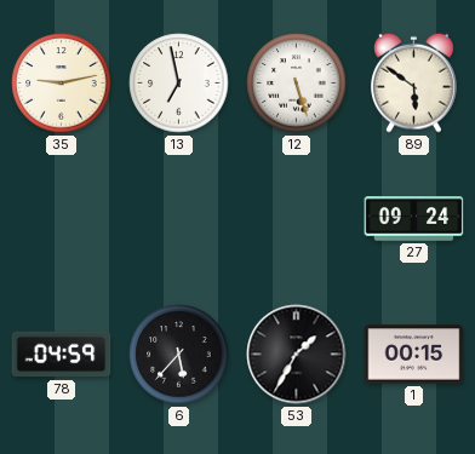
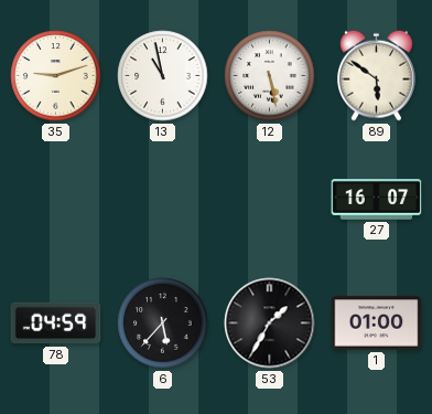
35: 9:13 -> 9:12 (56, 76)
13: 6:58 -> 10:58 (163, 76)
12: 5:27 -> 5:28 (270, 76)
27: 09:24 -> 16:07 (377, 200)
1: 00:15 -> 01:00 (377, 323)
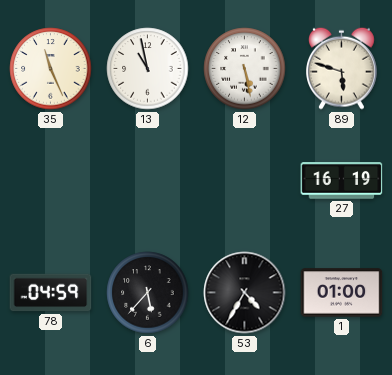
35: 9:12 -> 11:26 (51, 69)
89: 5:51 -> 5:48 (342, 68)
27: 16:07 -> 16:19 (342, 181)
53: 1:35 -> 4:35 (245, 293)
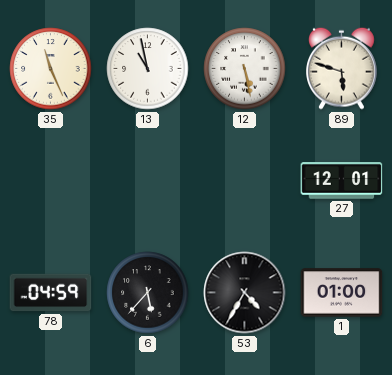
27: 16:19 -> 12:01 (342, 181)
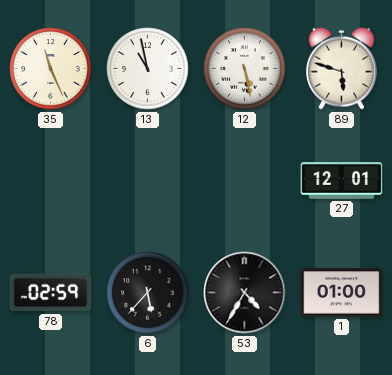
78: 04:59 -> 02:59 (51, 293)
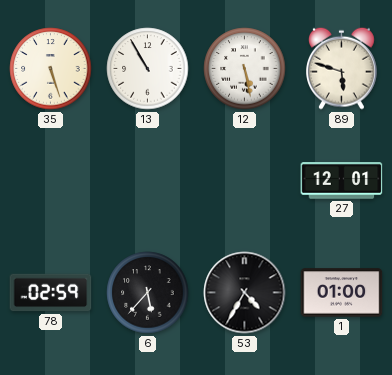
35: 11:26 -> 5:27 (51, 69)
13: 10:58 -> 10:55 (148, 69)
